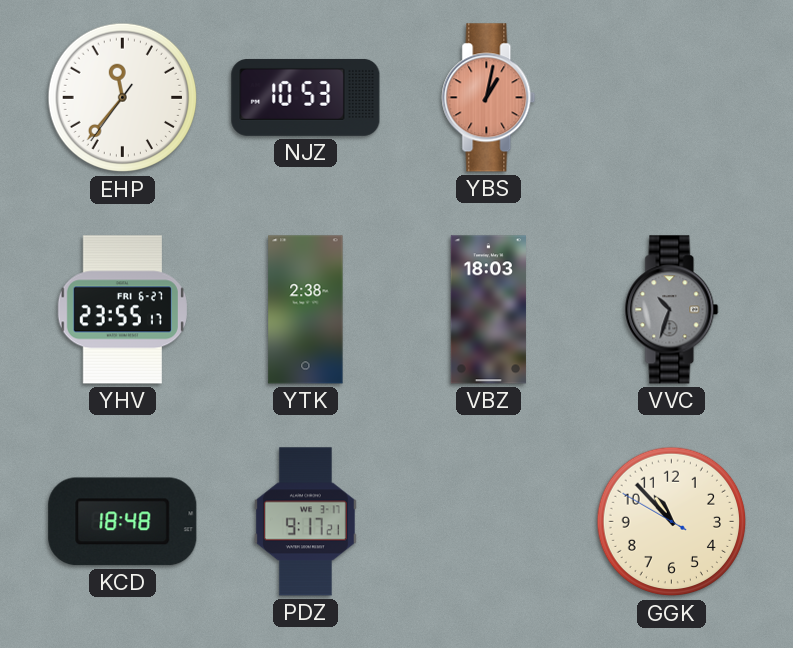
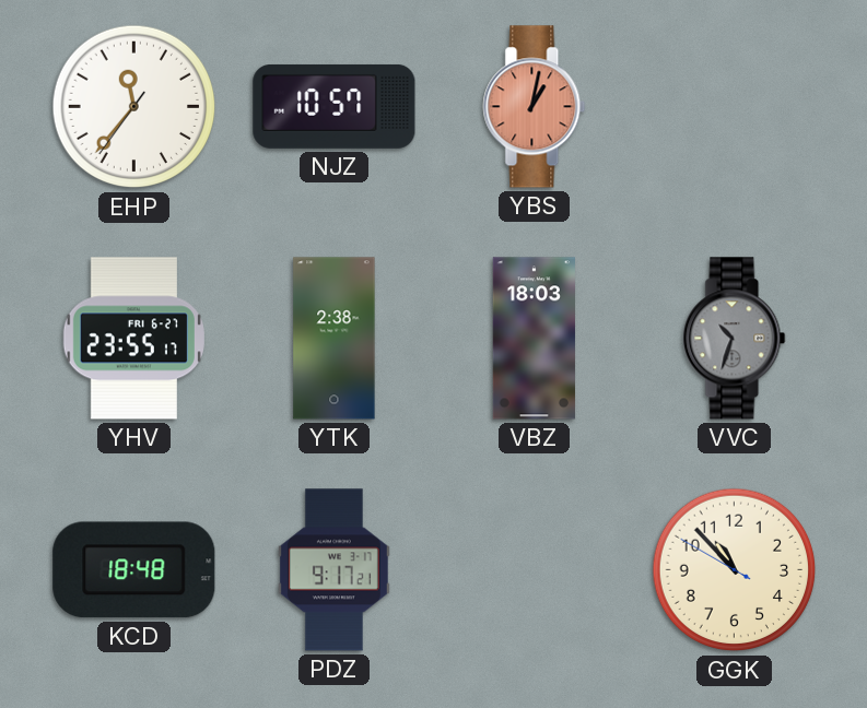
NJZ: 10:53 -> 10:57 (335, 106)
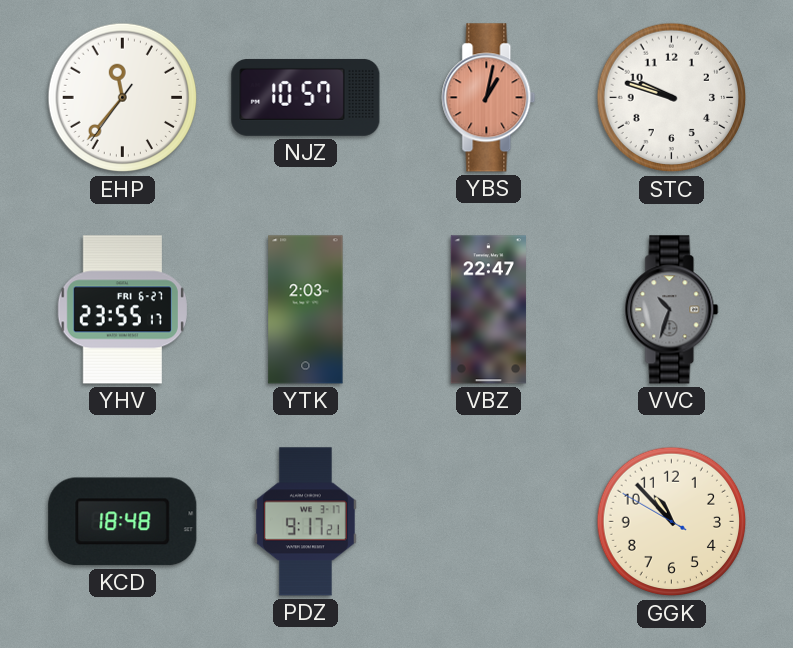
STC: none -> 9:48 (672, 98)
YTK: 2:38 -> 2:03 (306, 310)
VBZ: 18:03 -> 22:47 (488, 310)
